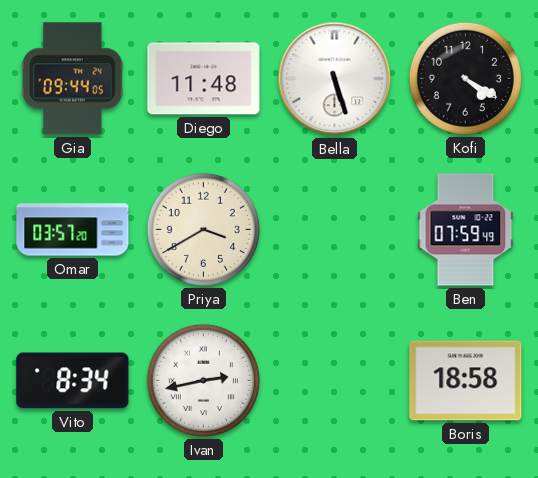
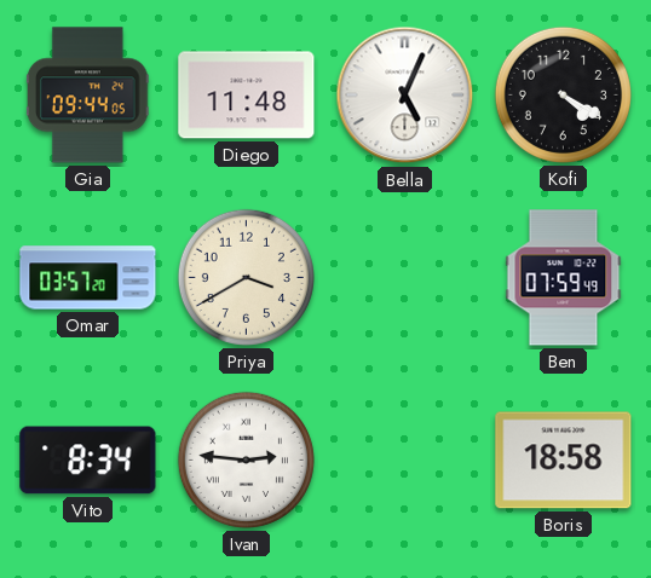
Bella: 5:27 -> 5:04 (405, 96)
Ivan: 2:43 -> 2:46 (246, 459)
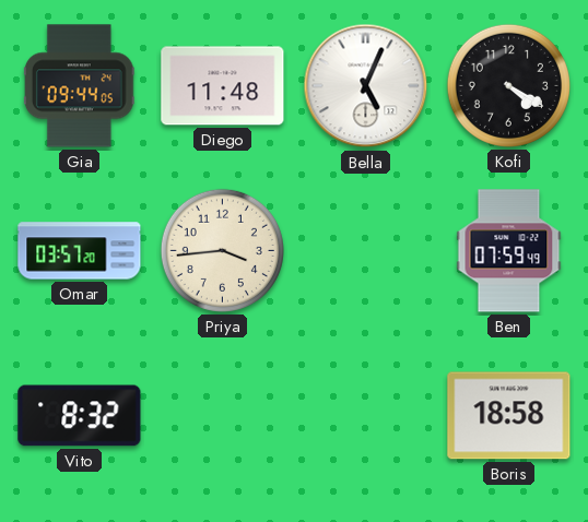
Priya: 3:40 -> 3:44 (222, 250)
Vito: 8:34 -> 8:32 (80, 416)
Ivan: 2:46 -> none (246, 459)
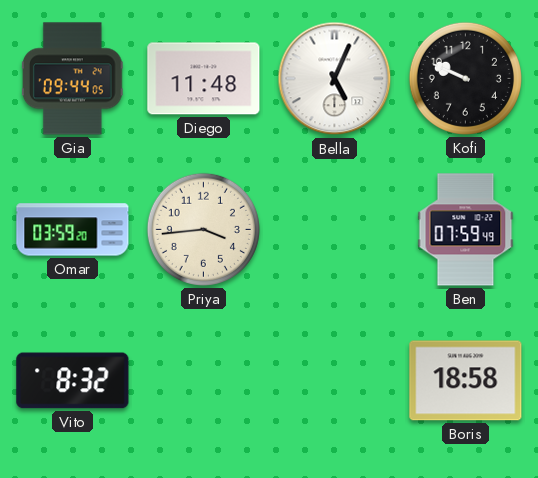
Kofi: 4:20 -> 9:49 (465, 78)
Omar: 03:57 -> 03:59 (73, 230)
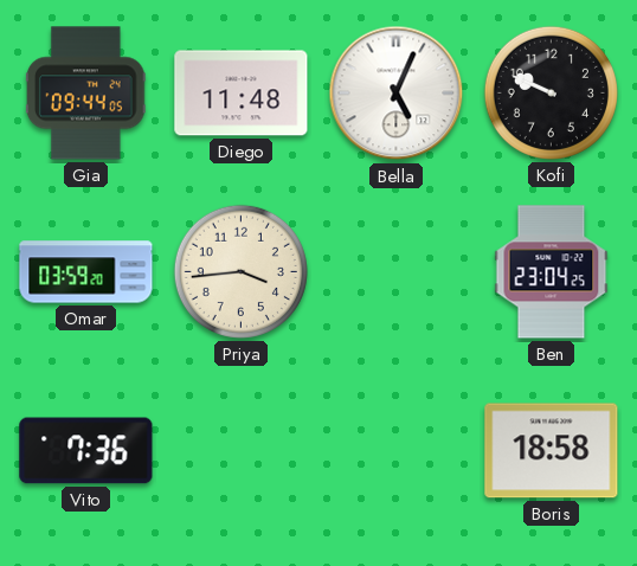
Ben: 07:59 -> 23:04 (552, 272)
Vito: 8:32 -> 7:36 (86, 451)
